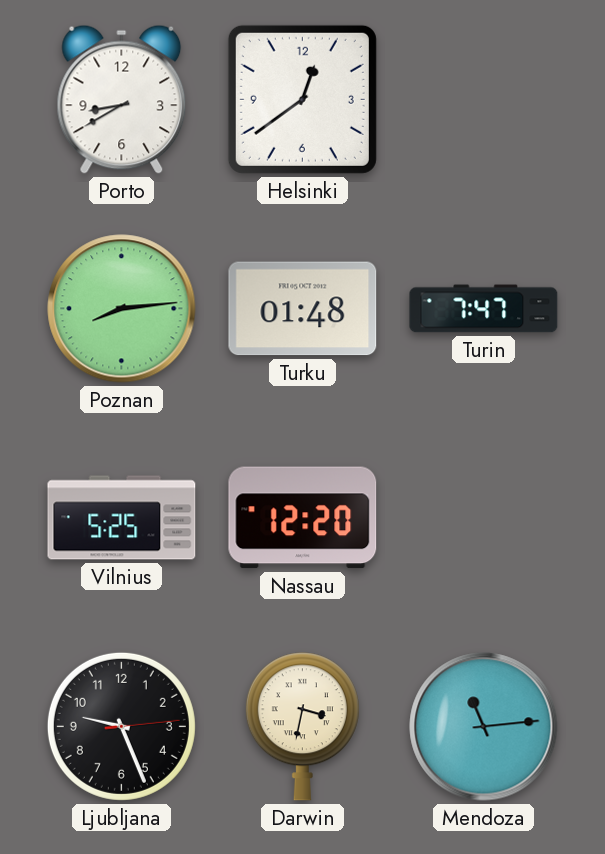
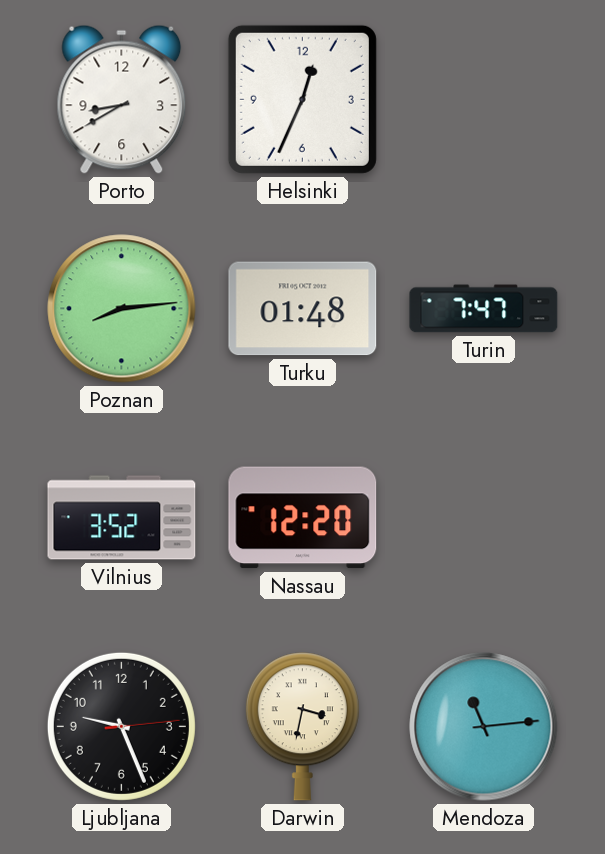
Helsinki: 12:39 -> 12:34 (302, 99)
Vilnius: 5:25 -> 3:52 (122, 518)
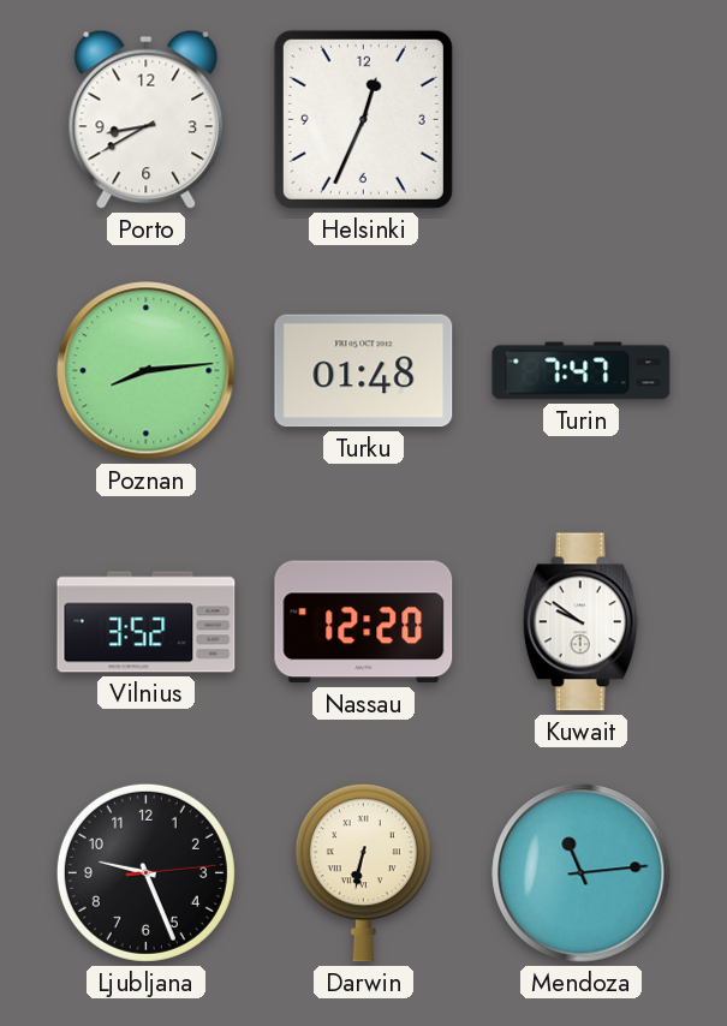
Kuwait: none -> 9:51 (580, 622)
Darwin: 3:32 -> 6:32 (363, 873)
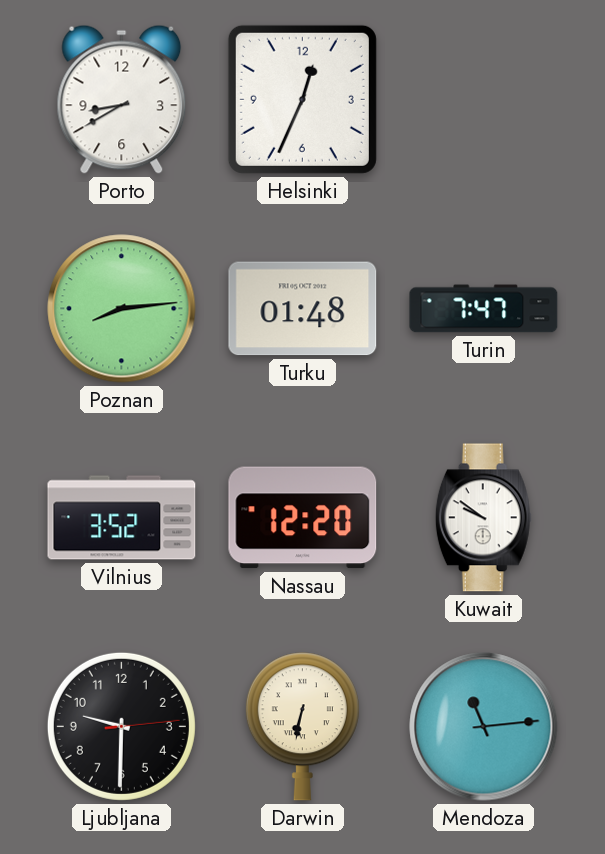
Ljubljana: 9:26 -> 9:30 (121, 726)
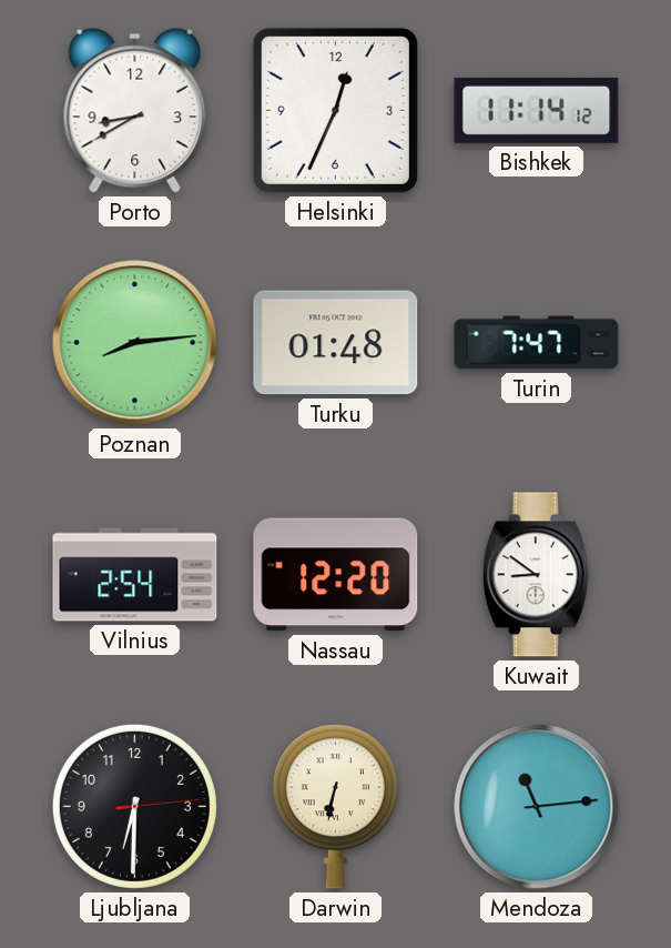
Bishkek: none -> 11:14 (537, 110)
Vilnius: 3:52 -> 2:54 (135, 575)
Kuwait: 9:51 -> 8:51 (536, 575)
Ljubljana: 9:30 -> 6:30 (134, 806)
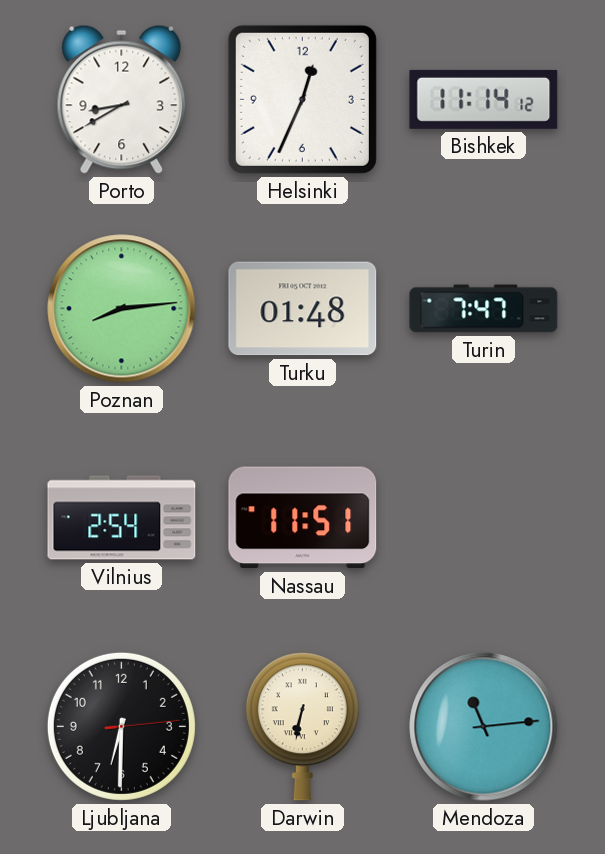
Nassau: 12:20 -> 11:51 (303, 518)
Kuwait: 8:51 -> none (536, 575)
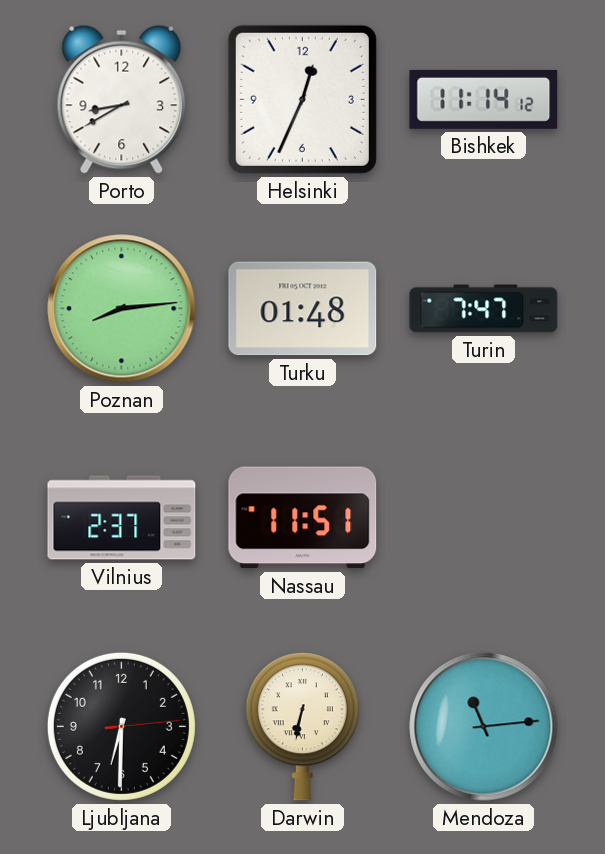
Vilnius: 2:54 -> 2:37 (122, 518)
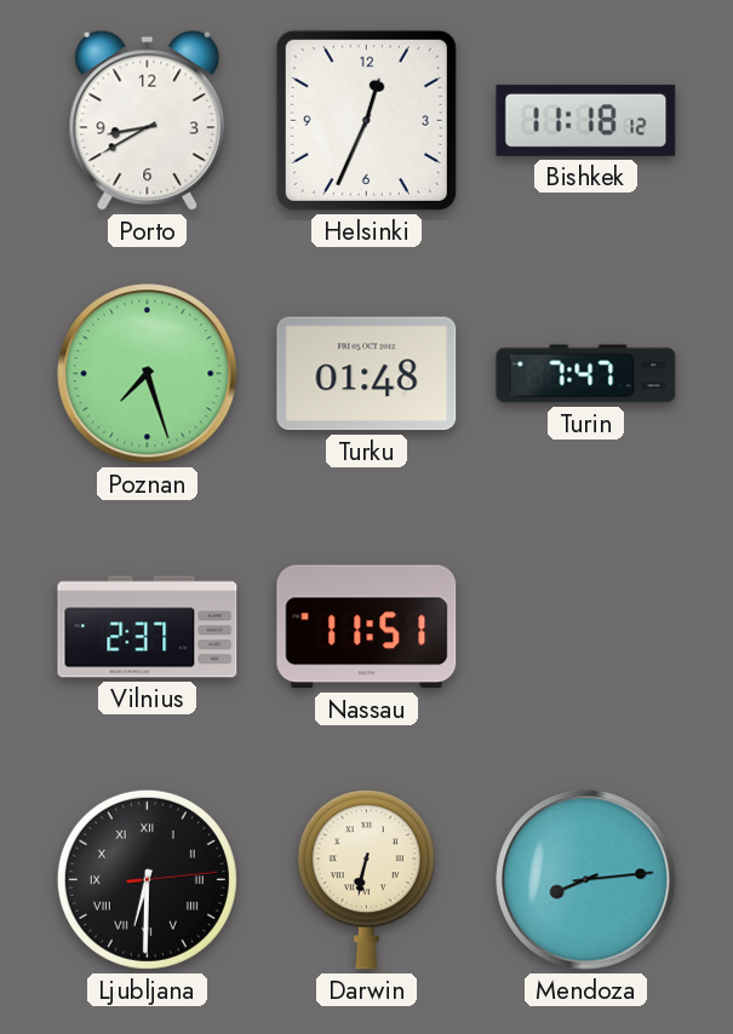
Bishkek: 11:14 -> 11:18 (586, 120)
Poznan: 8:14 -> 7:27 (148, 374)
Ljubljana numerals: Arabic -> Roman (147, 879)
Mendoza: 11:14 -> 8:14 (586, 880)
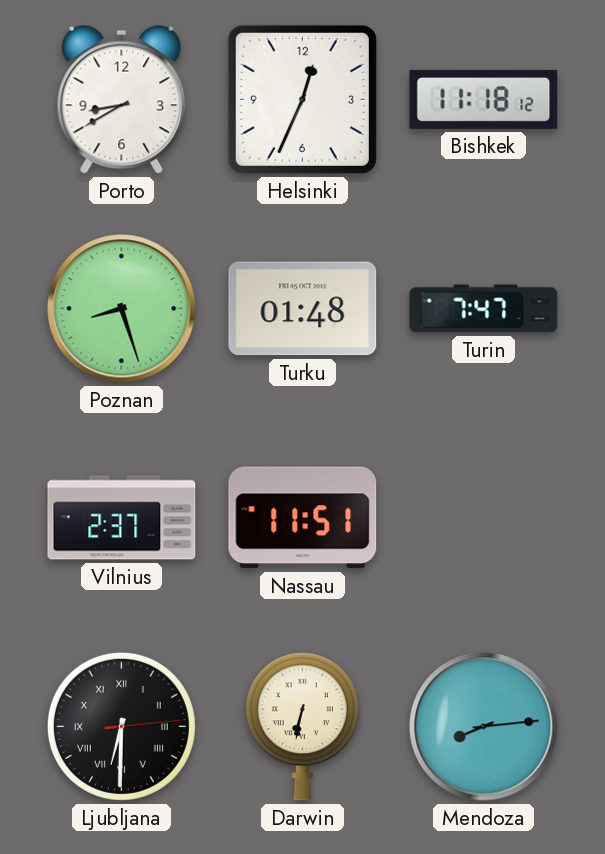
Poznan: 7:27 -> 8:27 (122, 309)
